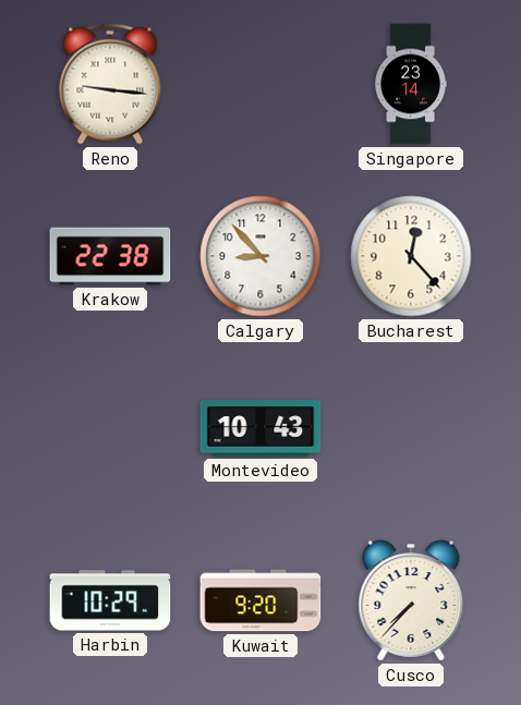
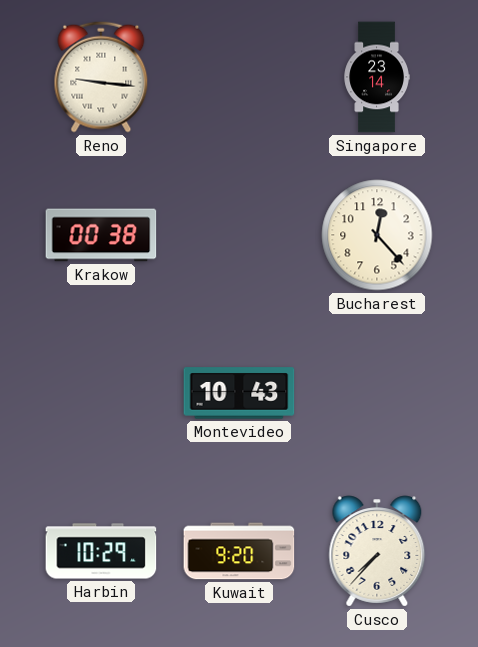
Krakow: 22:38 -> 00:38 (101, 235)
Calgary: 8:53 -> none (260, 256)
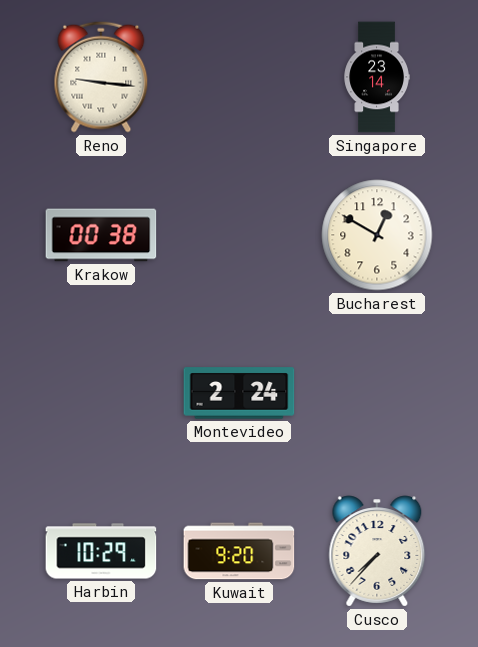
Bucharest: 12:23 -> 12:50 (377, 235)
Montevideo: 10:43 -> 2:24 (239, 393)
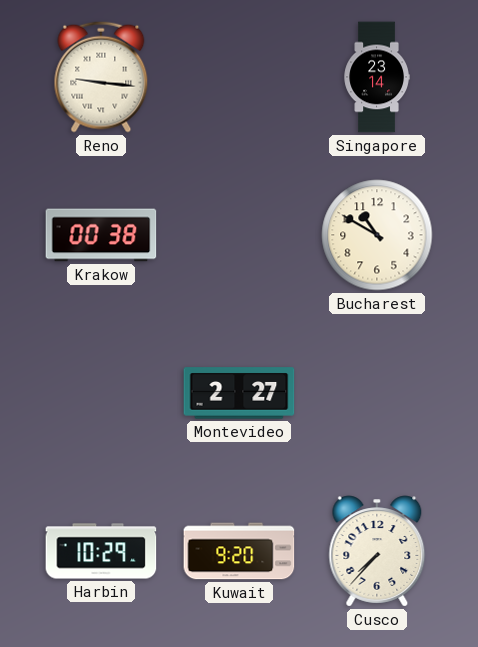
Bucharest: 12:50 -> 10:50 (377, 235)
Montevideo: 2:24 -> 2:27 (239, 393)
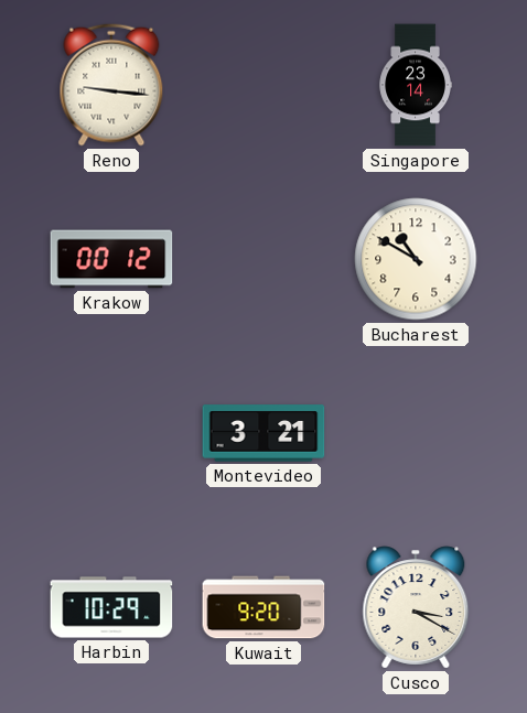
Krakow: 00:38 -> 00:12 (111, 259)
Montevideo: 2:27 -> 3:21 (263, 433)
Cusco: 7:37 -> 3:20 (416, 607)
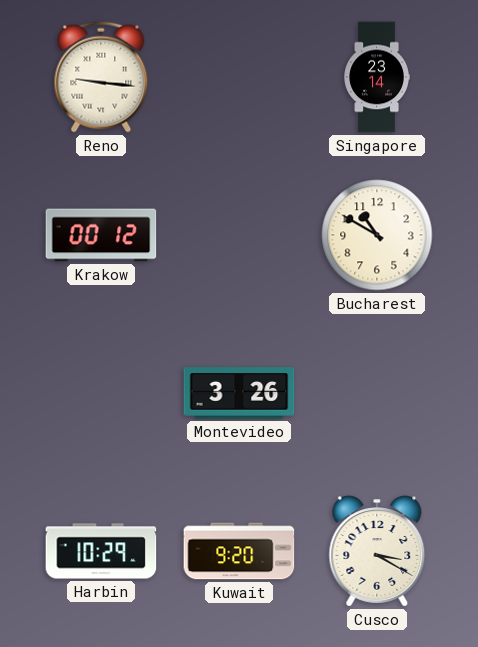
Montevideo: 3:21 -> 3:26 (239, 393)
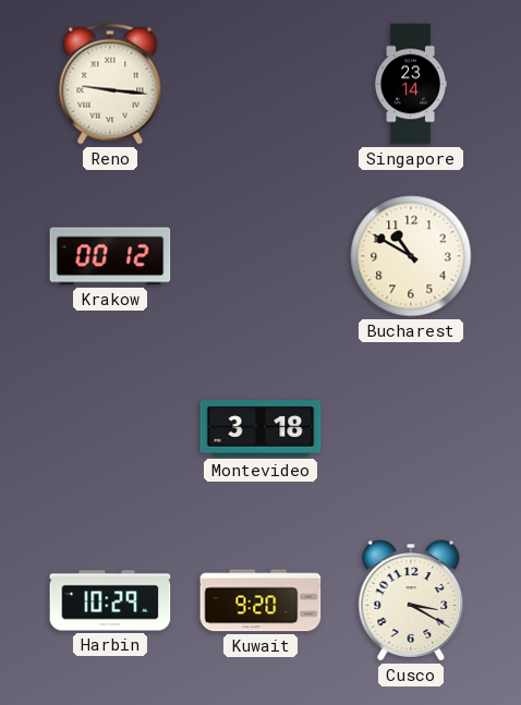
Montevideo: 3:26 -> 3:18 (260, 428)
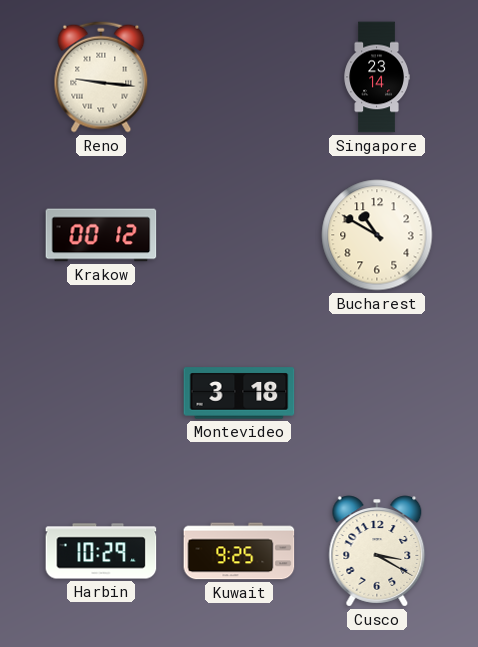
Kuwait: 9:20 -> 9:25 (239, 551)
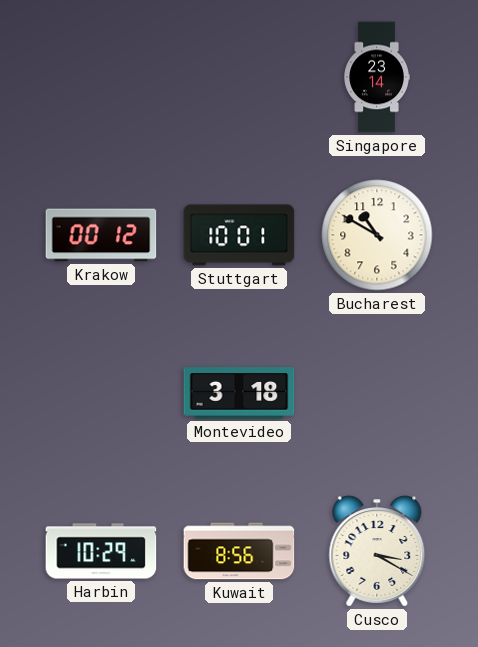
Reno: 9:16 -> none (101, 77)
Stuttgart: none -> 10:01 (239, 235)
Kuwait: 9:25 -> 8:56 (239, 551)
